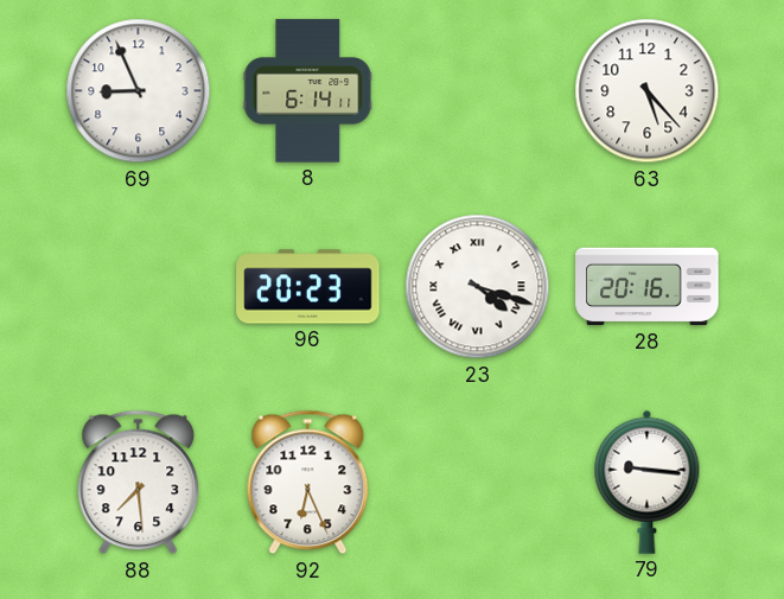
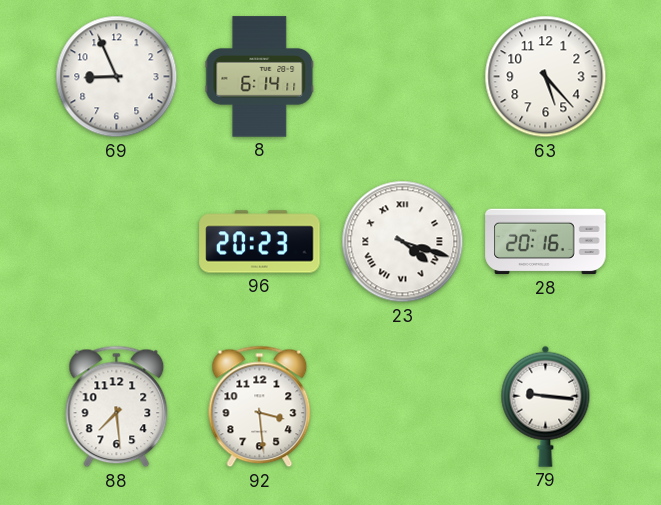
92: 6:26 -> 3:29 (260, 407)
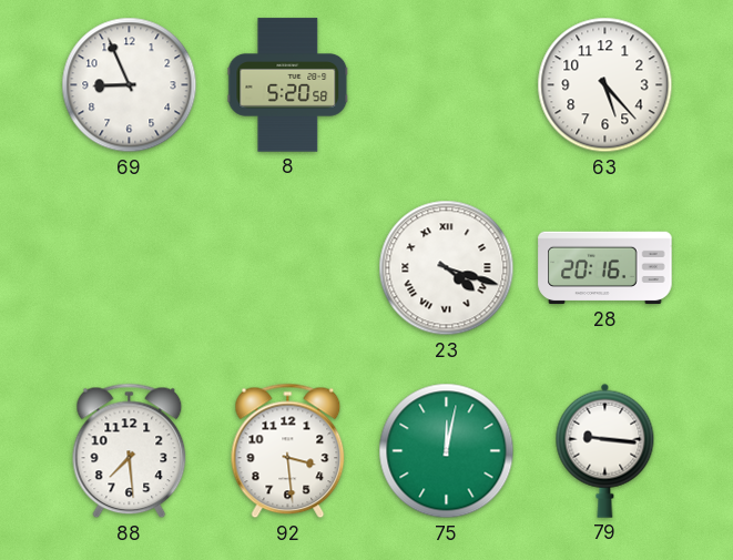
8: 6:14 -> 5:20 (288, 85)
96: 20:23 -> none (260, 242)
75: none -> 12:02 (447, 451)
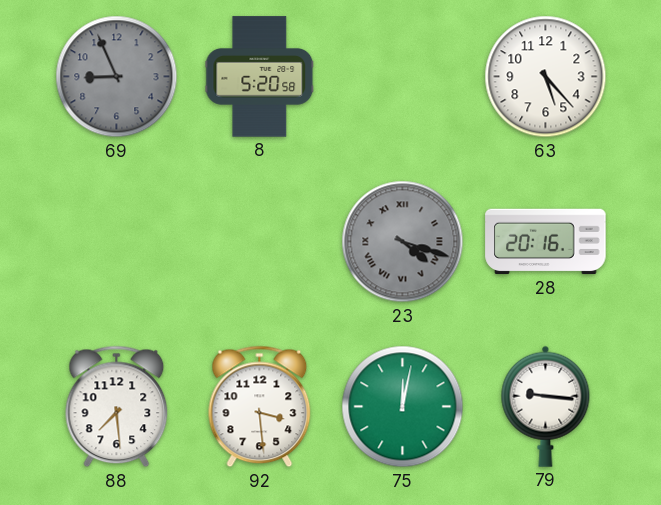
69 dial: white -> grey (117, 77)
23 dial: white -> grey (403, 242)
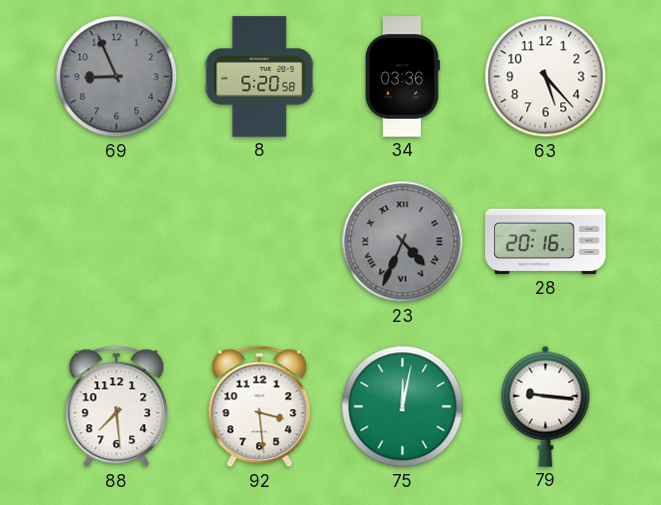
34: none -> 03:36 (402, 77)
23: 4:18 -> 4:34 (403, 242)
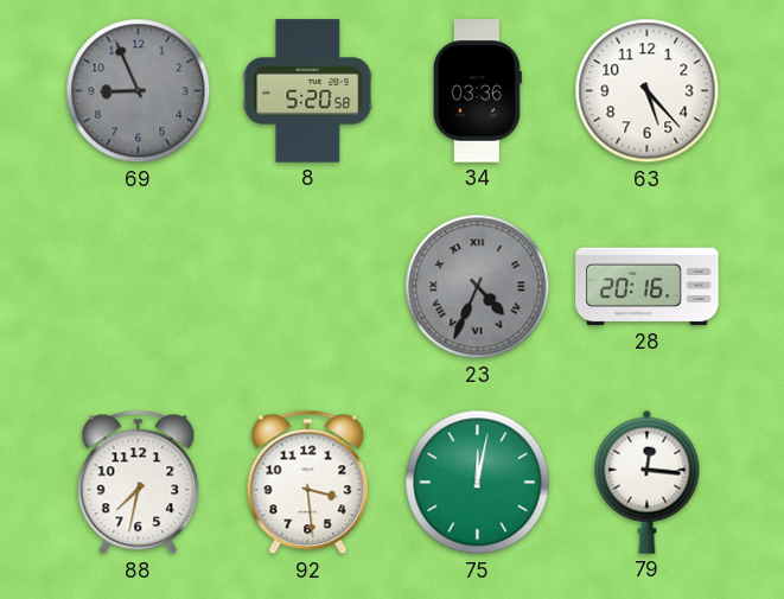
88: 7:29 -> 7:32 (139, 483)
79: 9:16 -> 12:16 (648, 482)
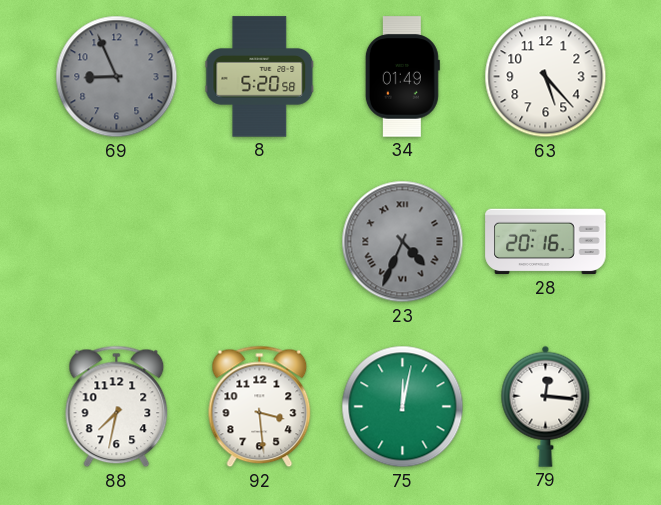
34: 03:36 -> 01:49 (402, 77)
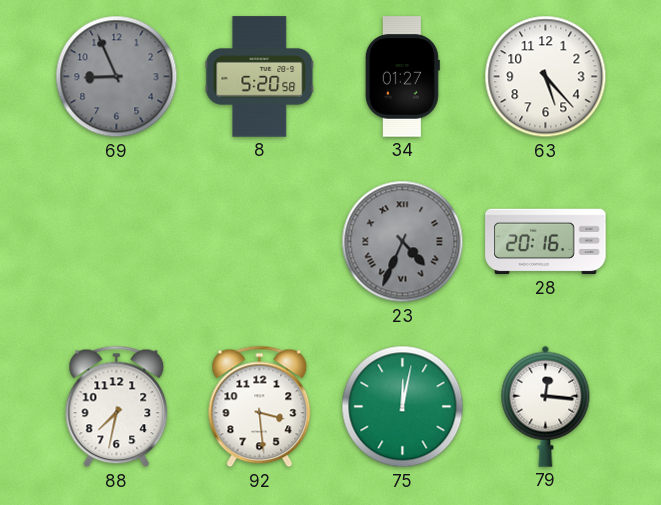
34: 01:49 -> 01:27 (402, 77)
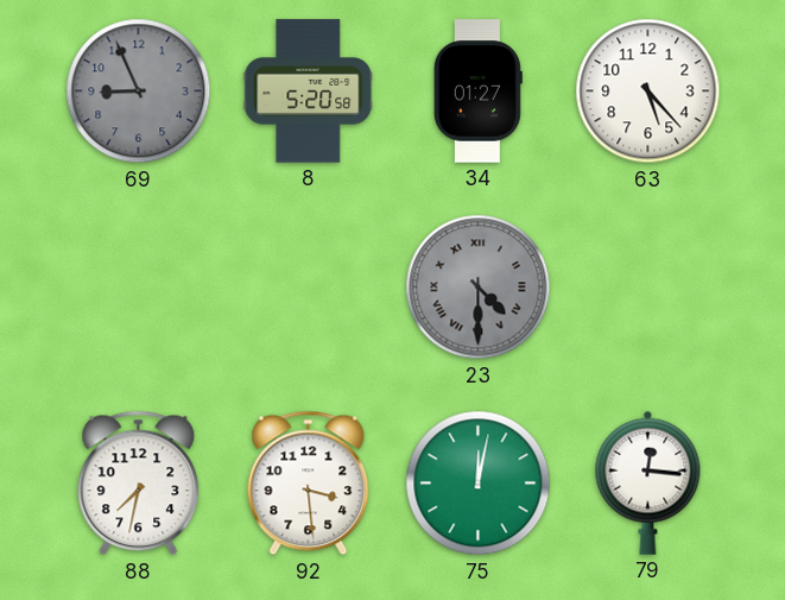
23: 4:34 -> 4:30 (479, 288)
28: 20:16 -> none (546, 242)
